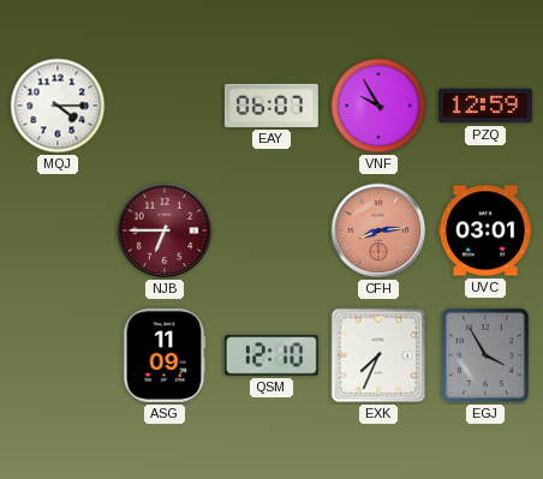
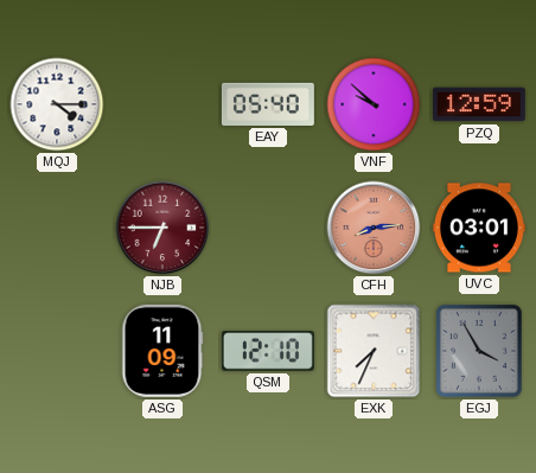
EAY: 06:07 -> 05:40 (268, 104)
VNF: 9:55 -> 9:52 (374, 104)
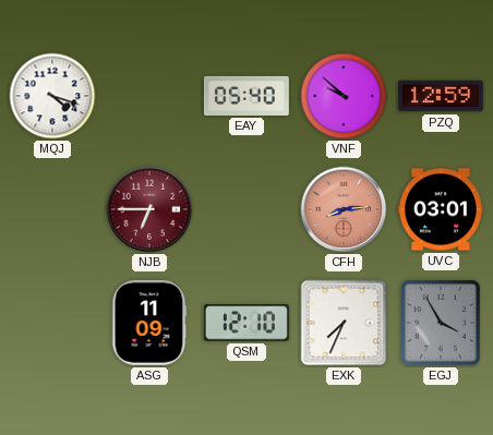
MQJ: 4:15 -> 4:18 (52, 96)
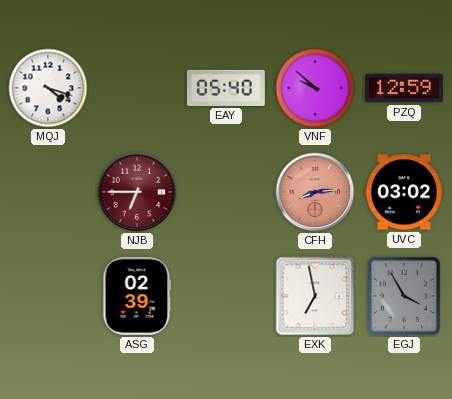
UVC: 03:01 -> 03:02 (404, 192)
ASG: 11:09 -> 02:39 (137, 296)
QSM: 12:10 -> none (246, 323)
EXK: 7:34 -> 6:58 (315, 296)
